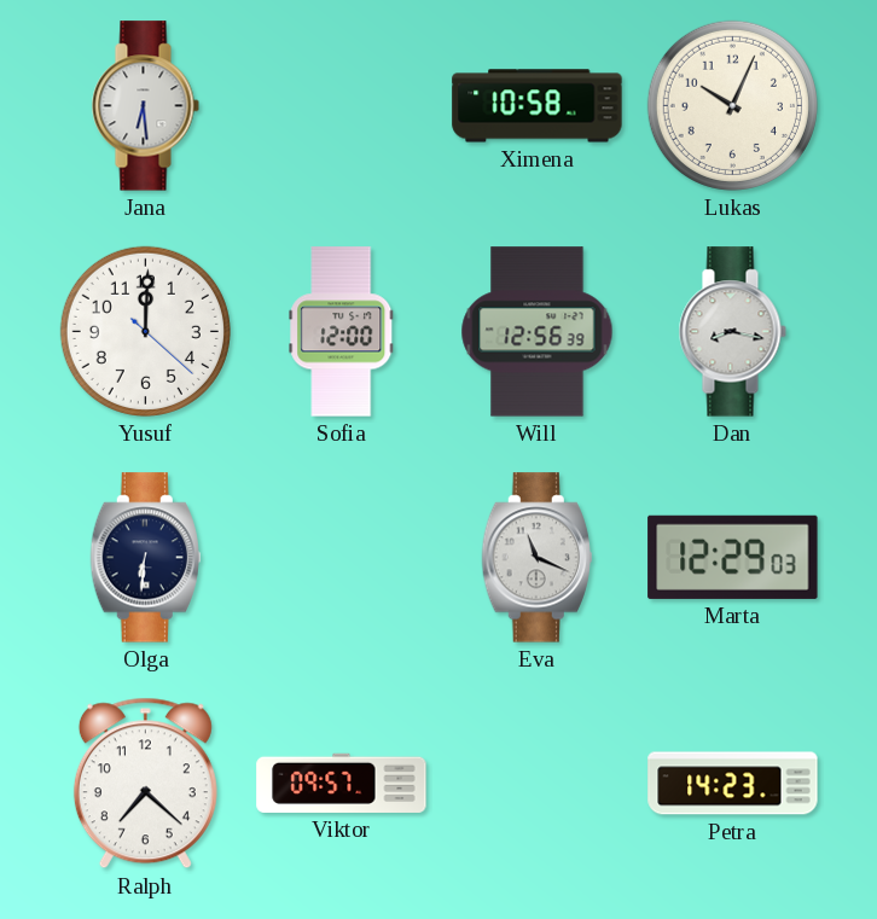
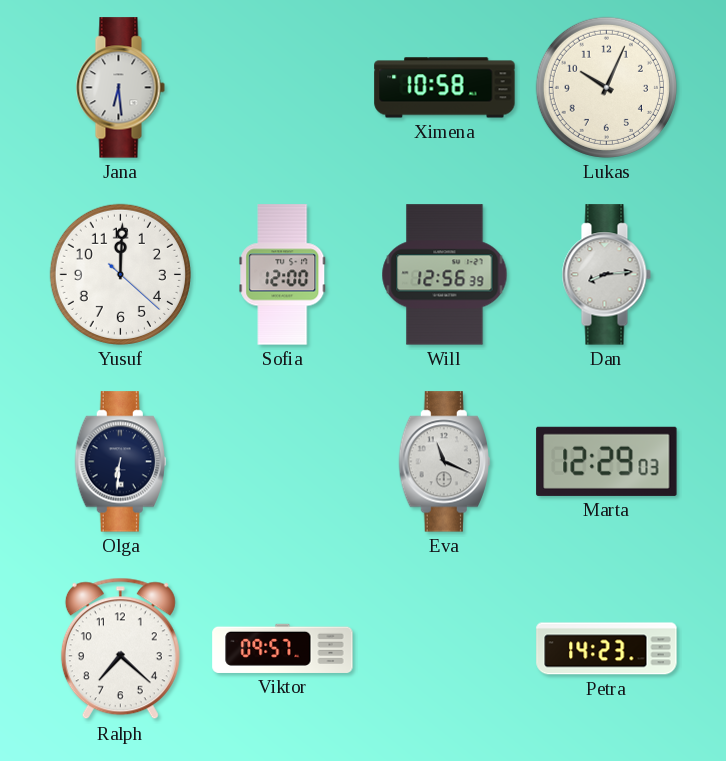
Dan: 8:17 -> 8:14 (606, 275)
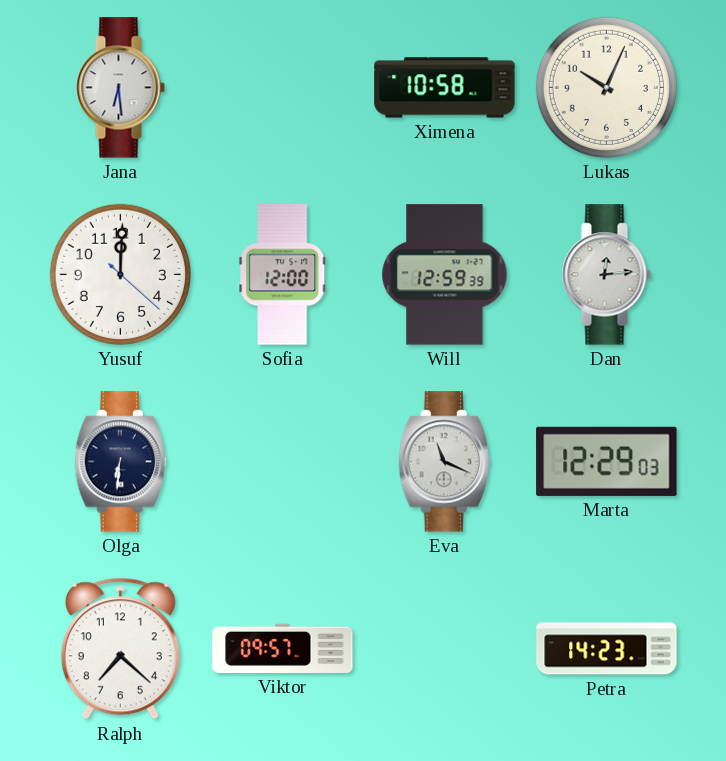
Will: 12:56 -> 12:59 (445, 275)
Dan: 8:14 -> 12:14 (606, 275)
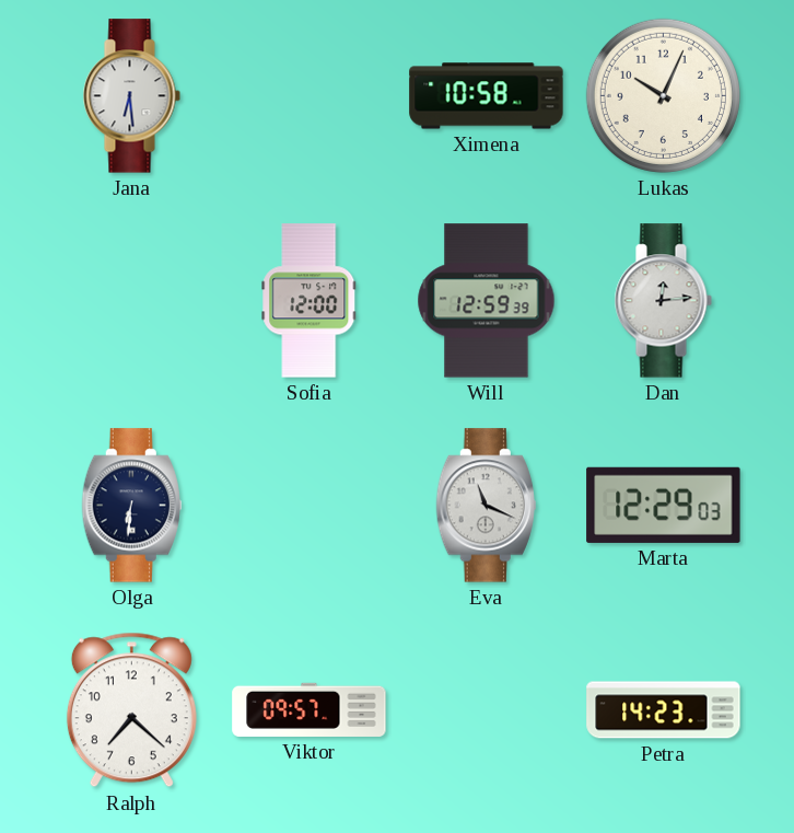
Yusuf: 12:00 -> none (120, 274)
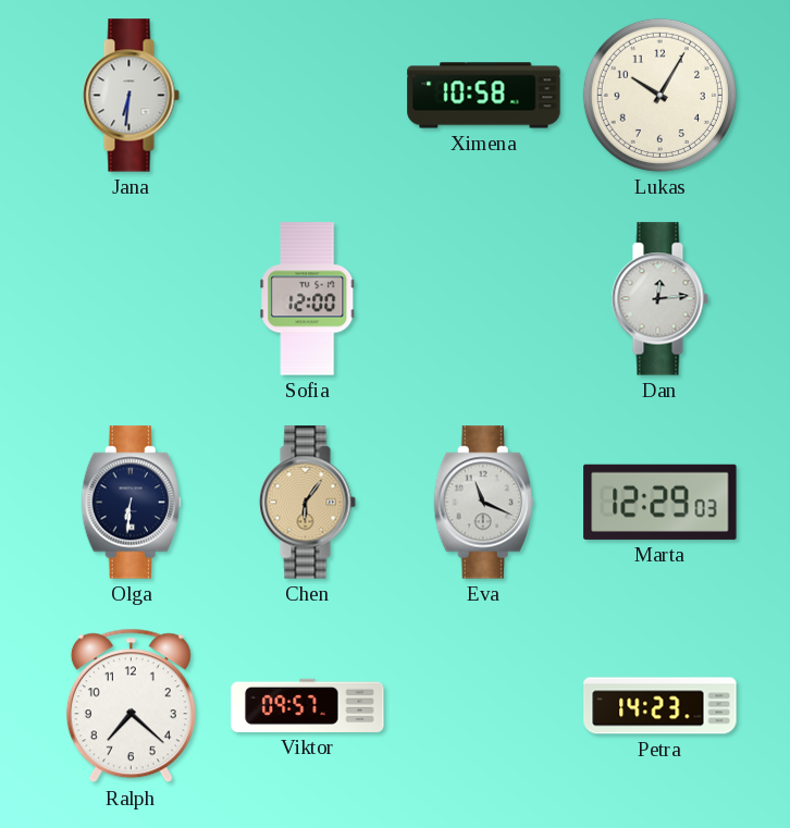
Jana: 6:29 -> 6:31 (131, 96)
Lukas: 10:04 -> 10:05 (659, 95)
Will: 12:59 -> none (487, 301)
Chen: none -> 6:06 (307, 503)
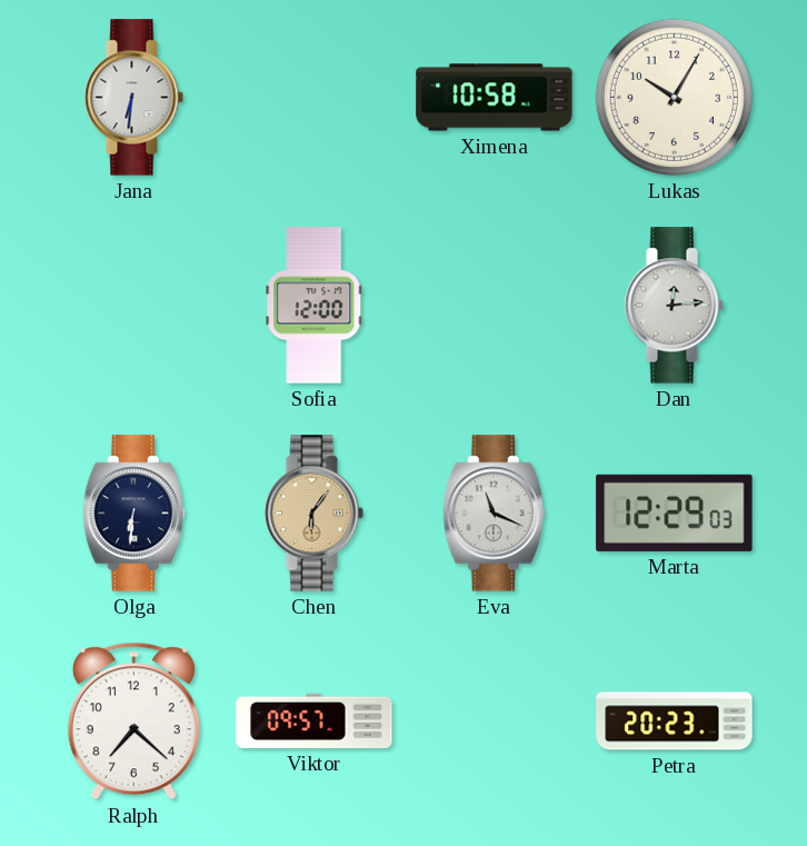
Petra: 14:23 -> 20:23 (675, 721)
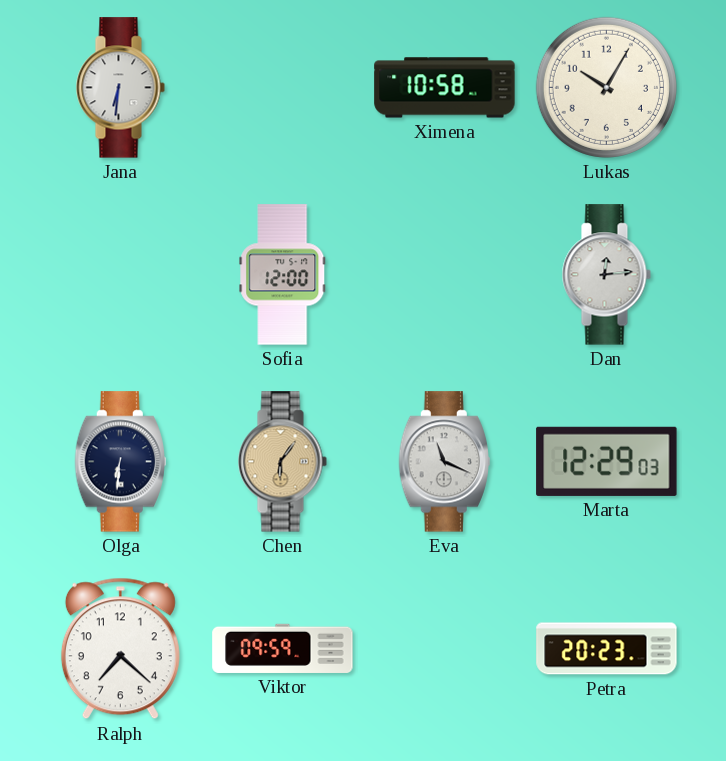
Viktor: 09:57 -> 09:59 (283, 648)
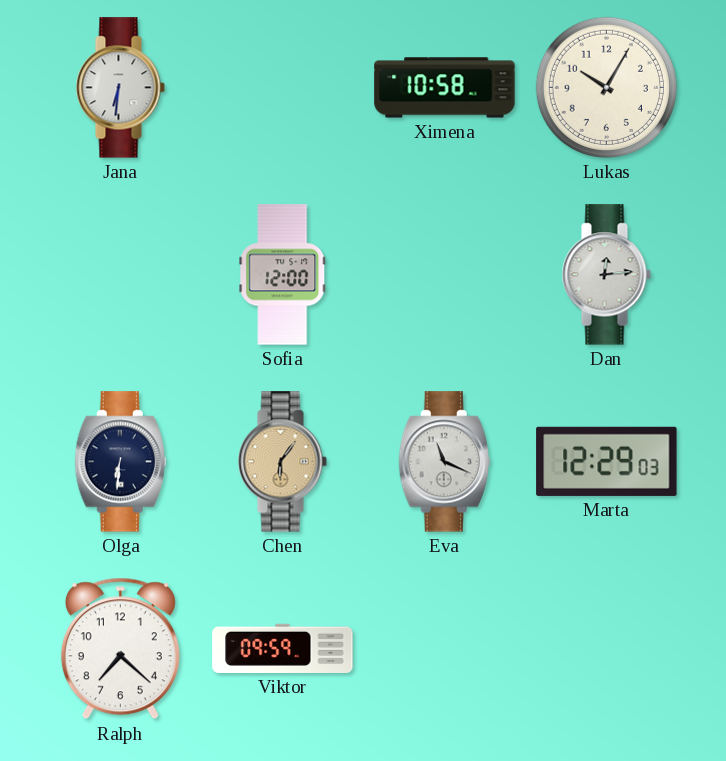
Petra: 20:23 -> none (607, 649)
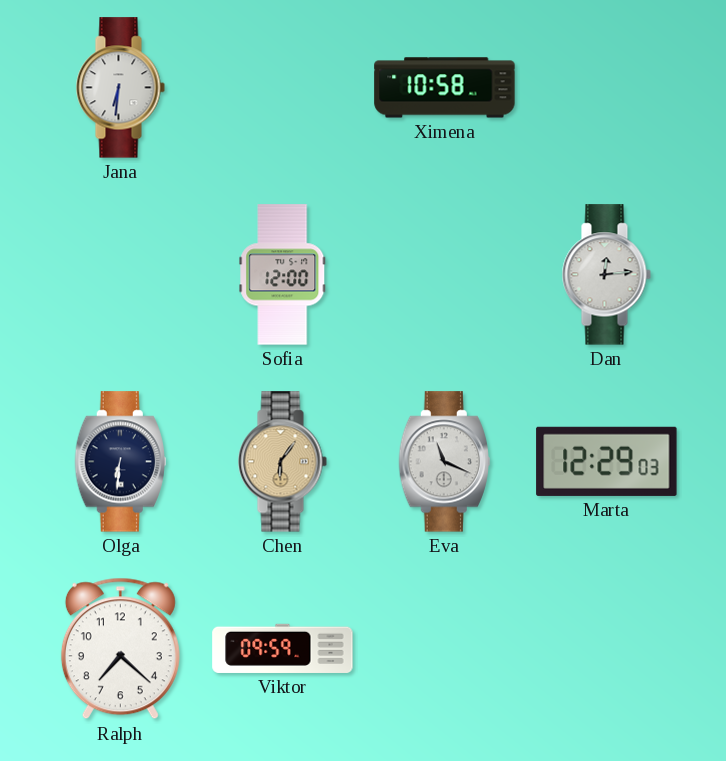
Lukas: 10:05 -> none (606, 87)
